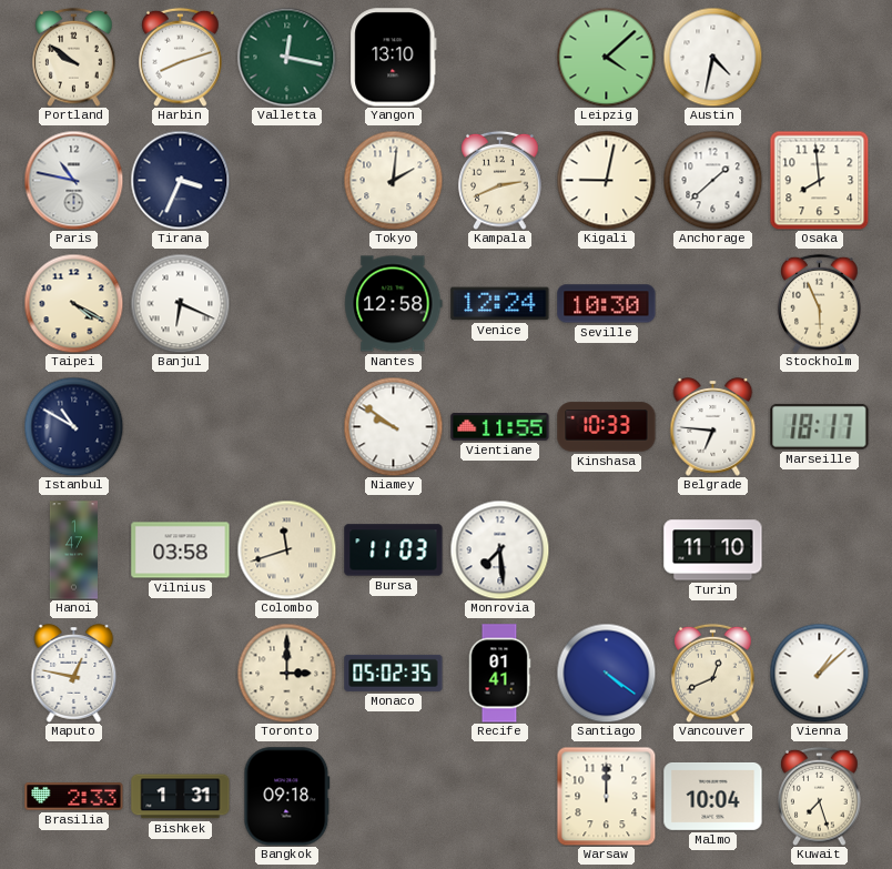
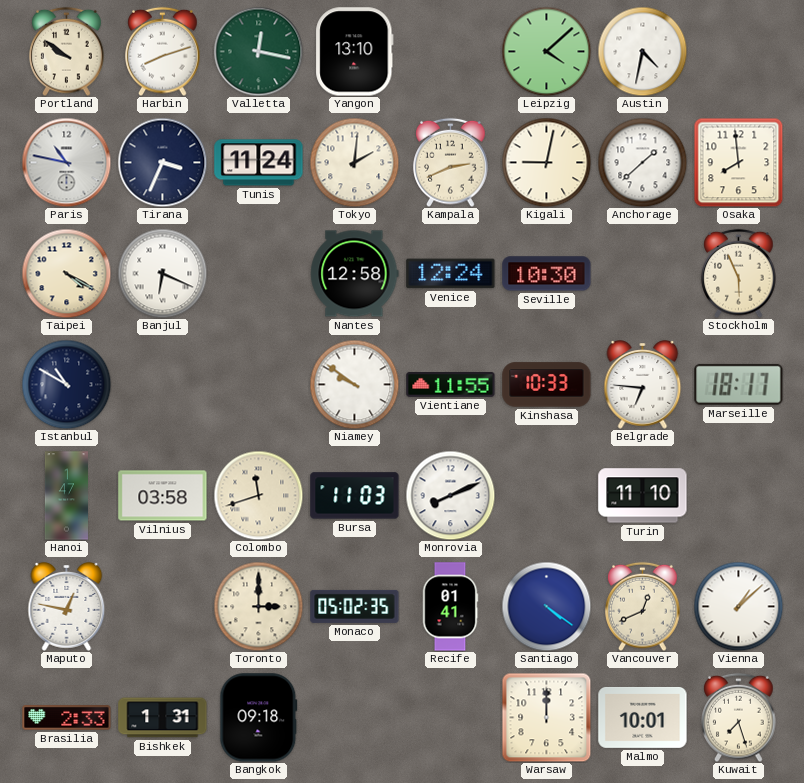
Tunis: none -> 11:24 (259, 163)
Monrovia: 7:29 -> 8:11 (450, 495)
Malmo: 10:04 -> 10:01 (643, 718)
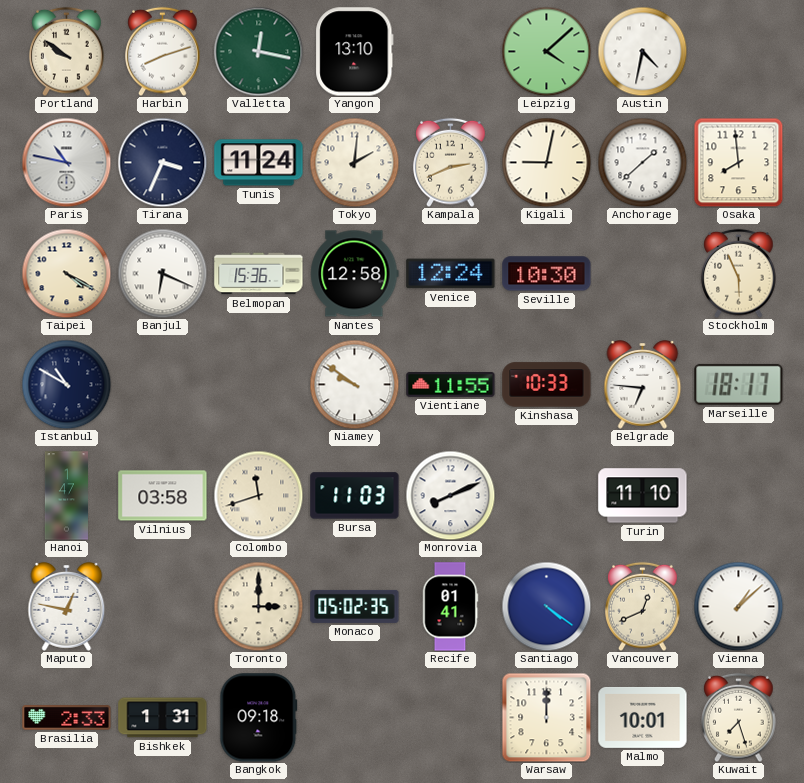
Belmopan: none -> 15:36 (259, 274)
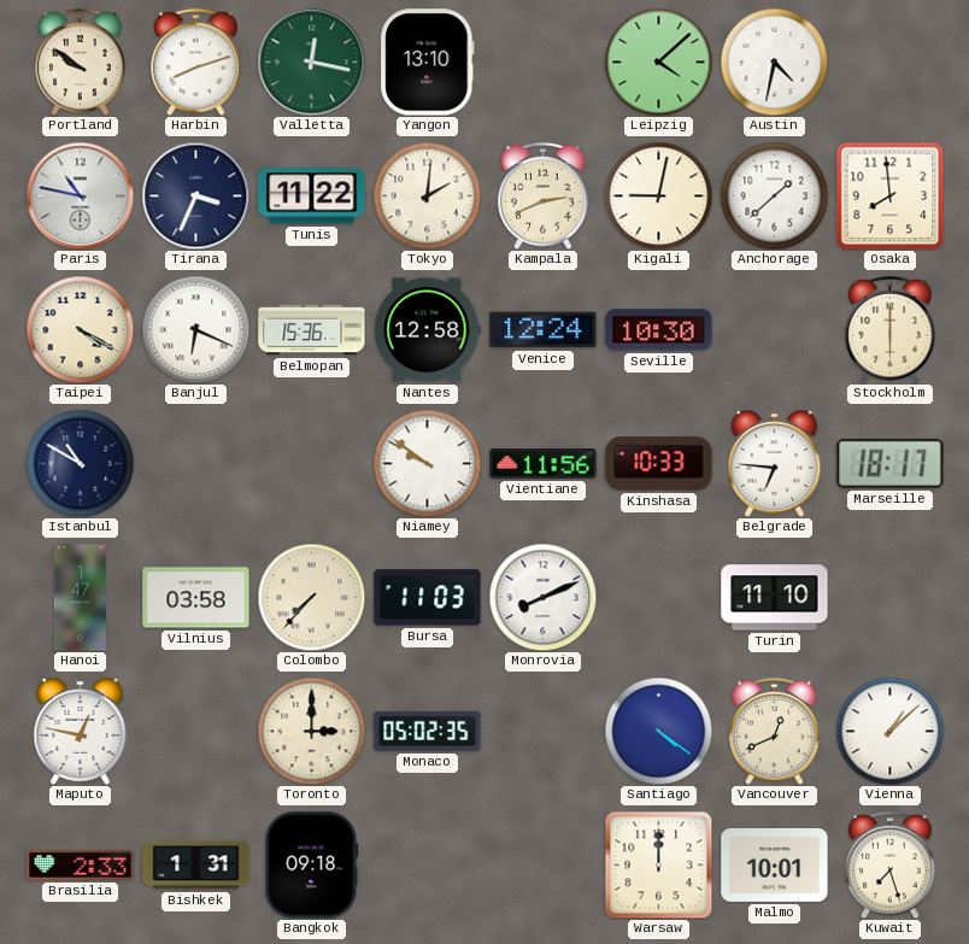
Tunis: 11:24 -> 11:22 (312, 197)
Stockholm: 5:56 -> 6:00 (891, 329)
Vientiane: 11:55 -> 11:56 (544, 464)
Colombo: 11:42 -> 7:37 (311, 597)
Recife: 01:41 -> none (450, 607)
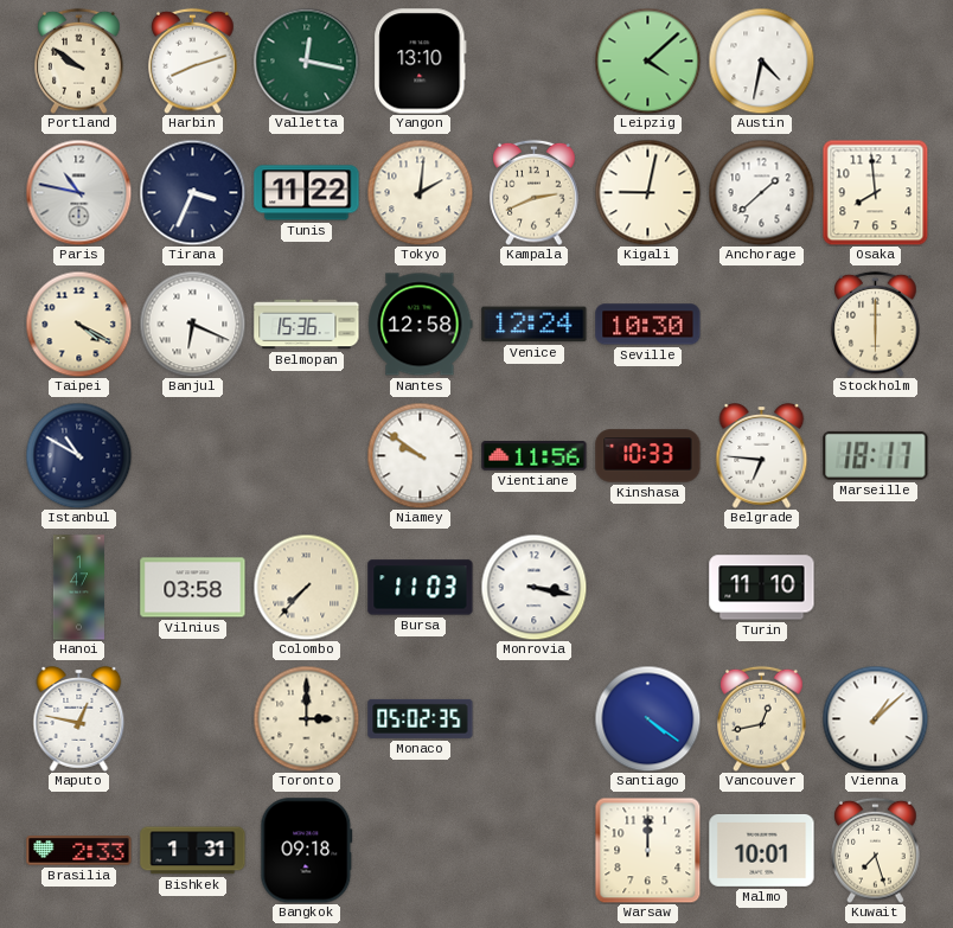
Monrovia: 8:11 -> 3:17 (533, 587)
Vancouver: 12:41 -> 12:43 (762, 718)
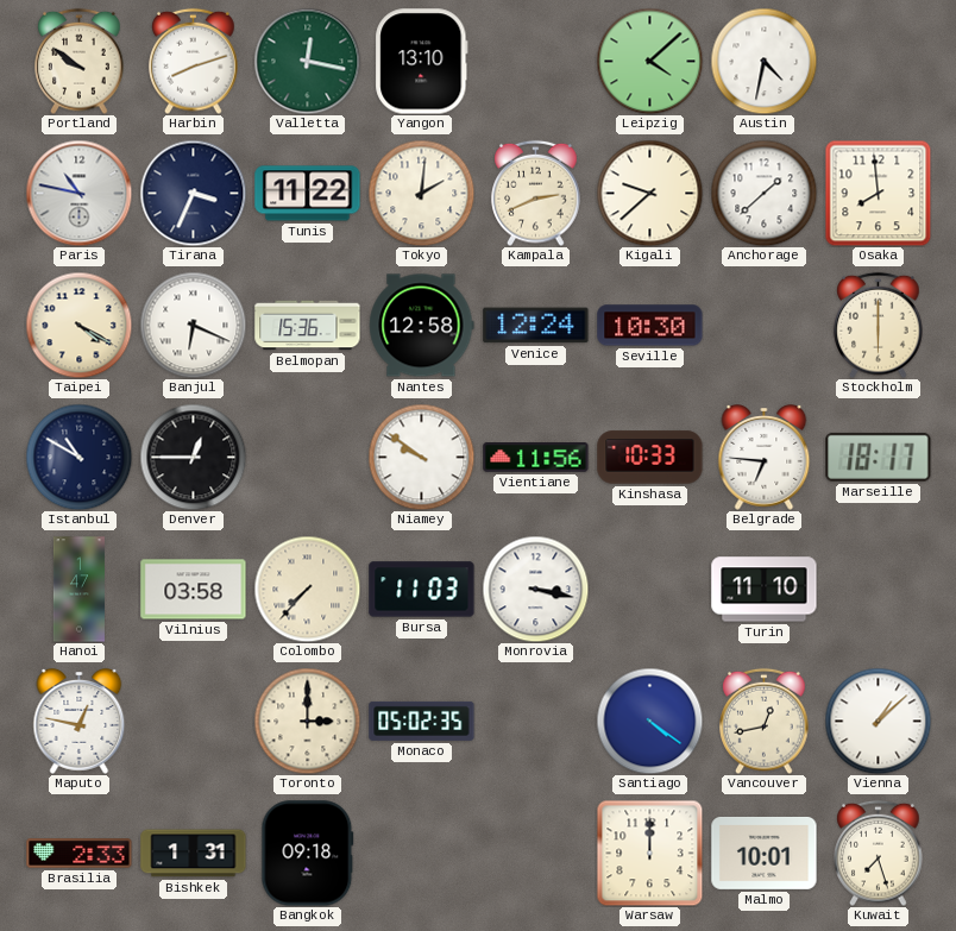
Kigali: 9:02 -> 9:38 (649, 193)
Denver: none -> 12:45 (193, 457)
